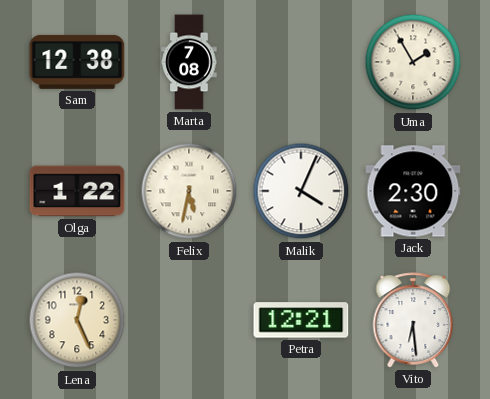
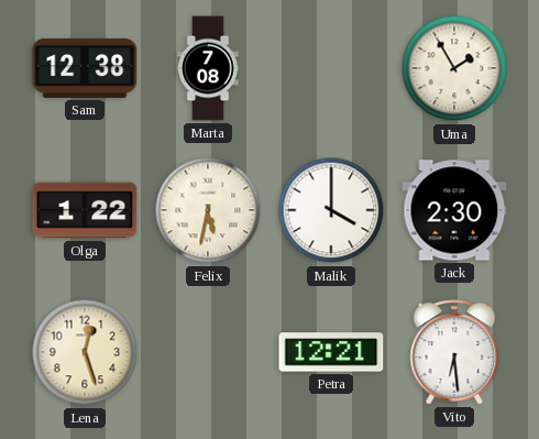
Malik: 4:04 -> 4:00 (331, 210)
Lena: 12:26 -> 12:27 (85, 352)
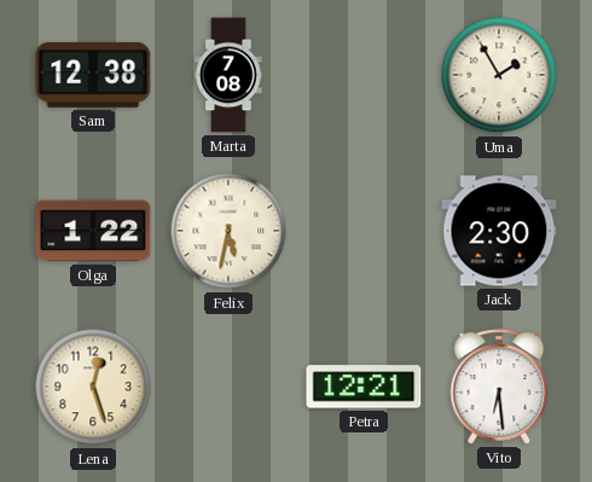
Malik: 4:00 -> none (331, 210)
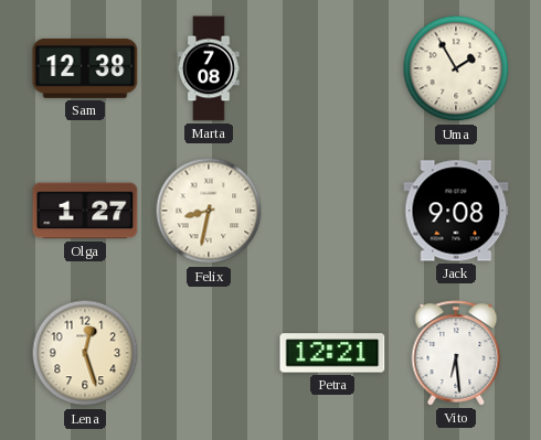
Olga: 1:22 -> 1:27 (85, 211)
Felix: 5:32 -> 8:32 (209, 211)
Jack: 2:30 -> 9:08 (456, 211)
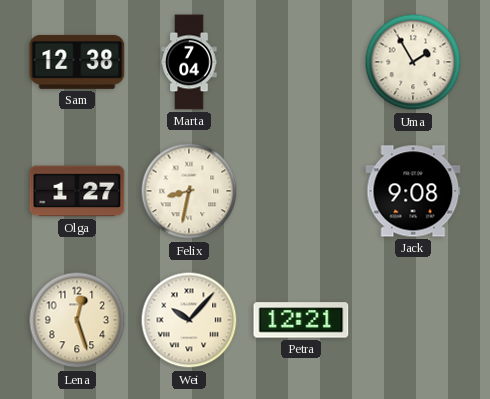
Marta: 7:08 -> 7:04 (189, 62)
Wei: none -> 10:07 (189, 320)
Vito: 6:29 -> none (456, 353)
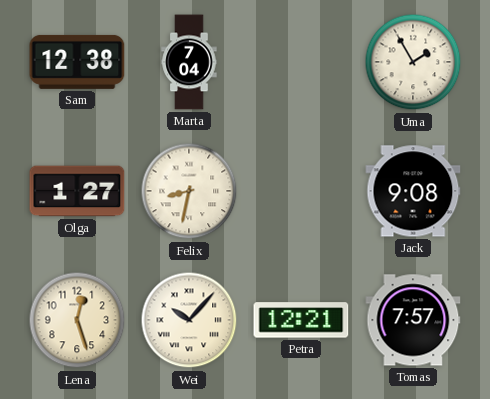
Tomas: none -> 7:57 (413, 320)
